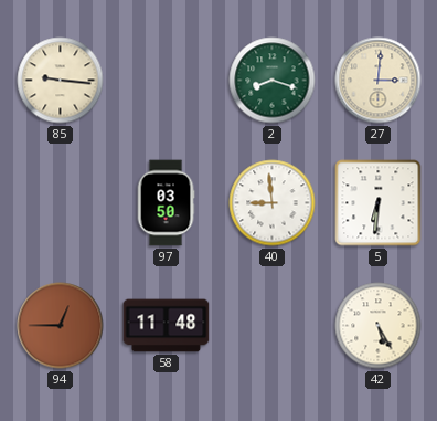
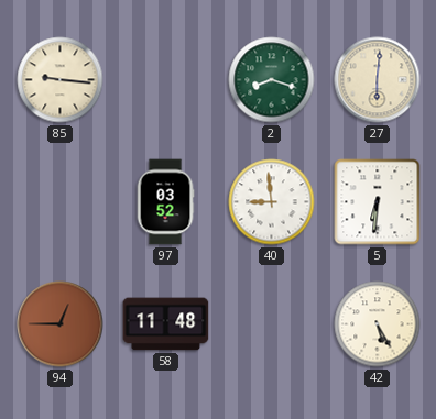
27: 3:01 -> 6:01 (378, 80)
97: 03:50 -> 03:52 (165, 202)
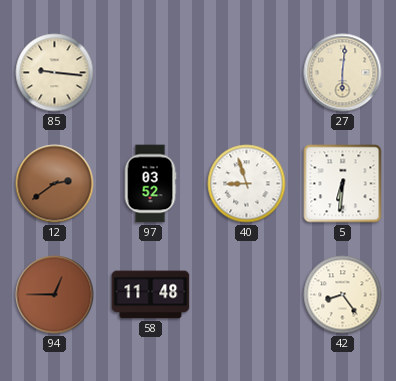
2: 8:18 -> none (272, 80)
12: none -> 2:39 (55, 184)
40: 8:59 -> 8:57 (247, 184)
42: 5:25 -> 8:24 (343, 295)
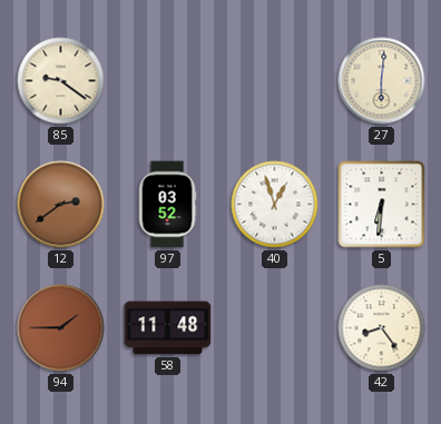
85: 9:16 -> 9:21 (61, 81)
40: 8:57 -> 12:57 (275, 205)
94: 12:45 -> 1:45 (61, 328)
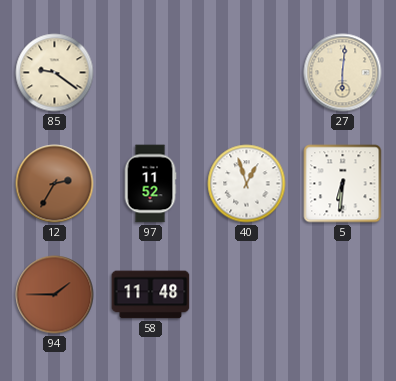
12: 2:39 -> 2:35 (55, 184)
97: 03:52 -> 11:52 (150, 184)
42: 8:24 -> none (382, 328)
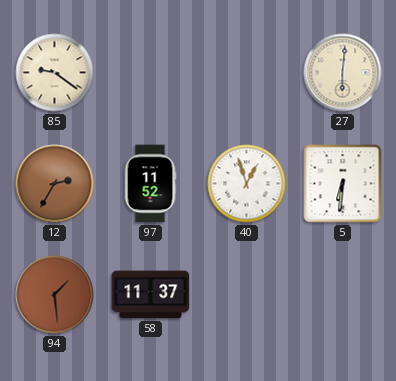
94: 1:45 -> 1:29 (55, 295)
58: 11:48 -> 11:37 (151, 295)
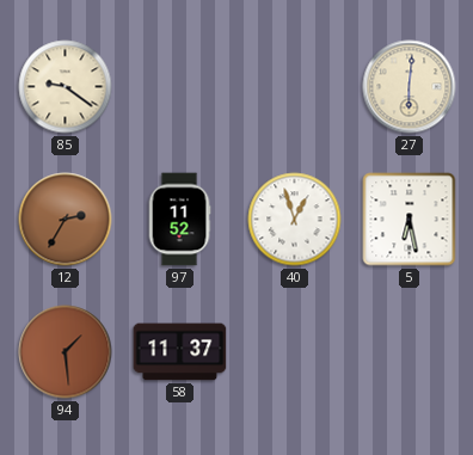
5: 6:31 -> 6:28 (410, 220)
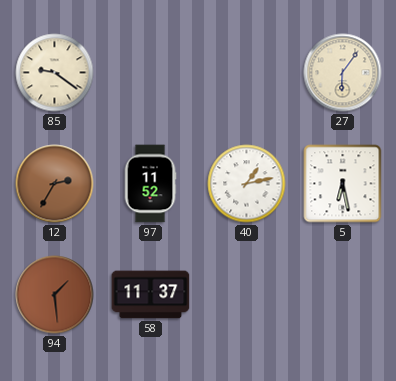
27: 6:01 -> 6:06 (343, 73)
40: 12:57 -> 1:13 (247, 184)
